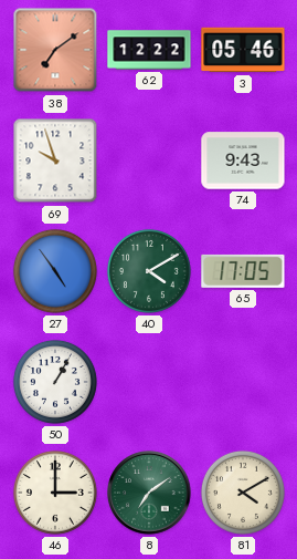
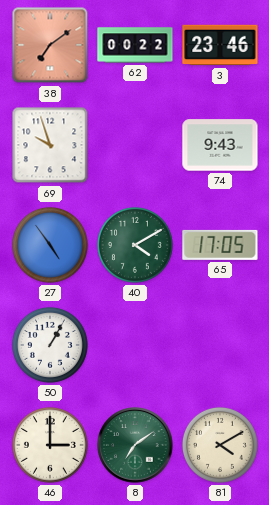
62: 12:22 -> 00:22 (135, 45)
3: 05:46 -> 23:46 (220, 45)
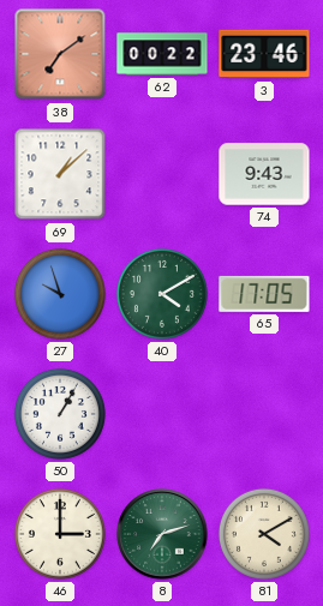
69: 9:57 -> 1:08 (60, 174)
27: 4:54 -> 9:57 (60, 294)
8: 7:09 -> 7:12 (162, 534)
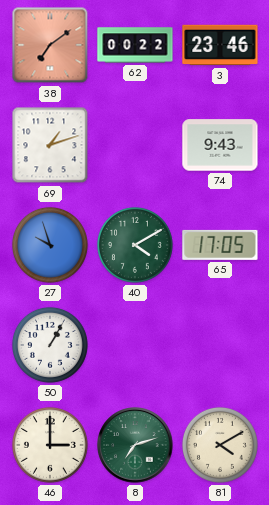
69: 1:08 -> 1:12 (50, 145)
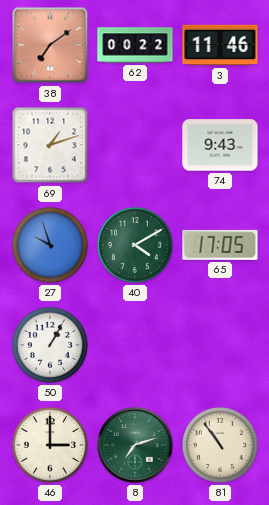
3: 23:46 -> 11:46 (220, 45)
81: 4:10 -> 10:54 (220, 445)
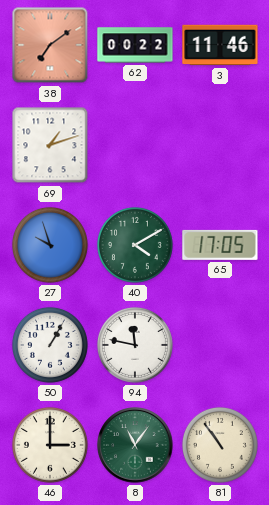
74: 9:43 -> none (220, 145)
94: none -> 11:47 (135, 345)
8: 7:12 -> 11:06 (135, 445)
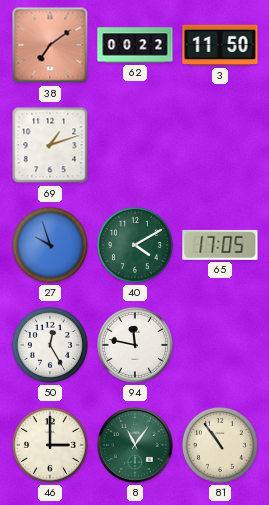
3: 11:46 -> 11:50 (220, 45)
50: 1:05 -> 12:25 (50, 345)
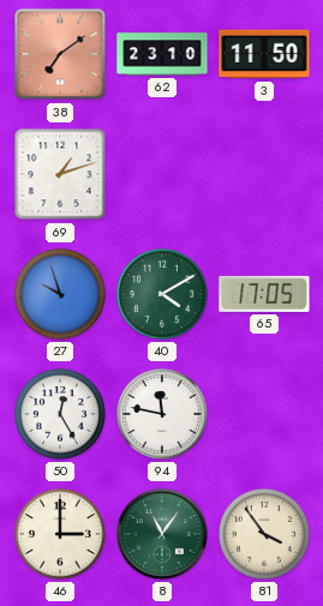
62: 00:22 -> 23:10 (162, 54)
81: 10:54 -> 3:54 (264, 534)
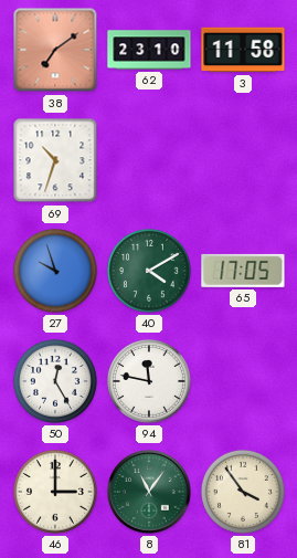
3: 11:50 -> 11:58 (243, 50)
69: 1:12 -> 10:33 (55, 160)
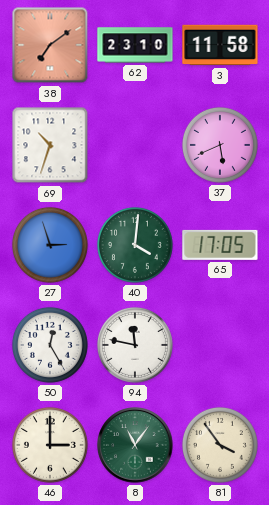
37: none -> 5:41 (220, 145)
27: 9:57 -> 2:57 (50, 245)
40: 4:10 -> 4:01 (135, 245)
